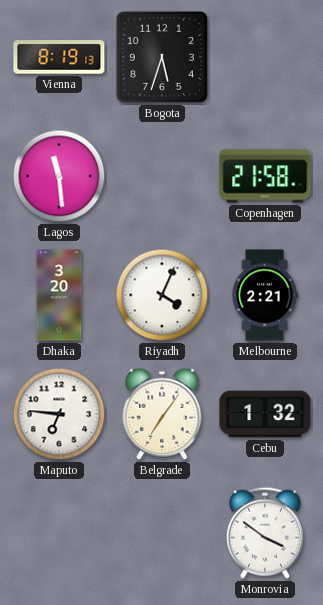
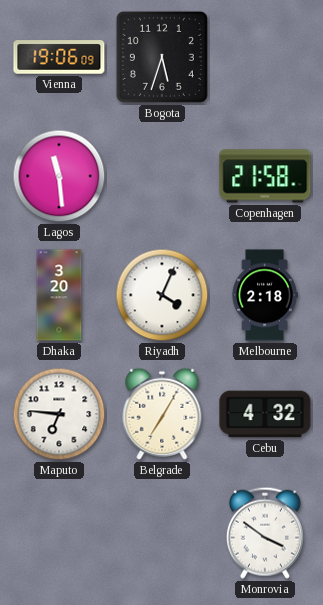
Vienna: 8:19 -> 19:06 (59, 57)
Melbourne: 2:21 -> 2:18 (265, 295)
Belgrade: 7:06 -> 7:05 (162, 414)
Cebu: 1:32 -> 4:32 (265, 414)
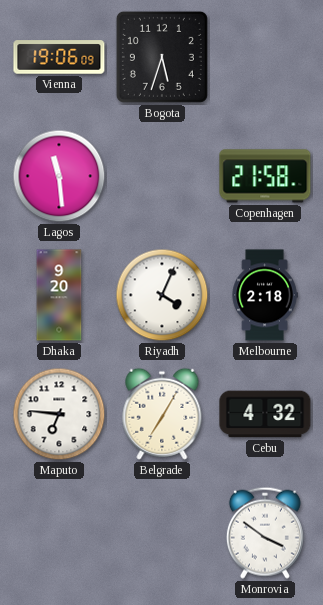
Dhaka: 3:20 -> 9:20 (59, 295)
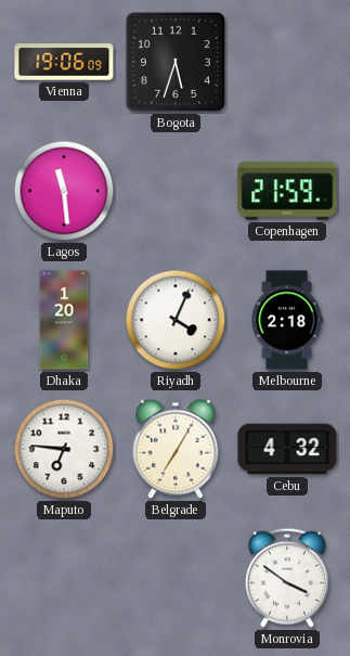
Copenhagen: 21:58 -> 21:59 (287, 191)
Dhaka: 9:20 -> 1:20 (64, 320)
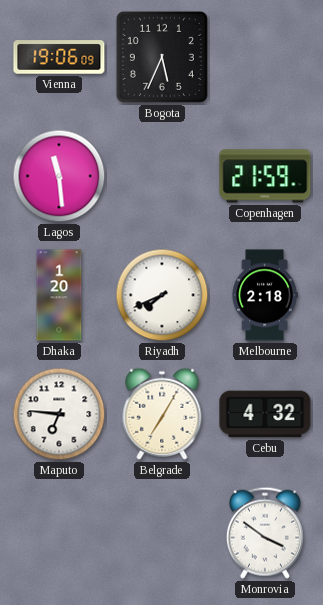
Bogota: 5:33 -> 5:34 (162, 57)
Riyadh: 4:04 -> 7:41 (162, 295)
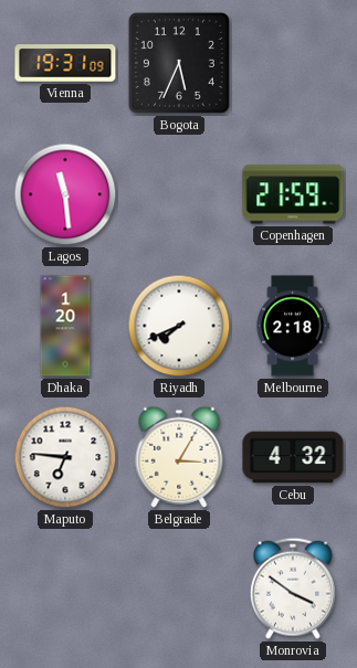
Vienna: 19:06 -> 19:31 (65, 63)
Belgrade: 7:05 -> 3:05 (179, 457)
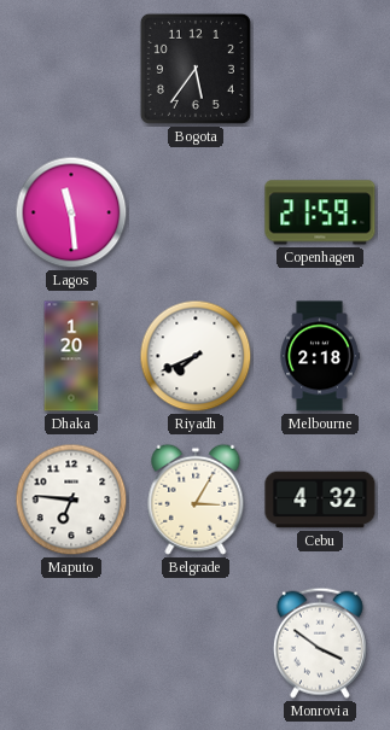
Vienna: 19:31 -> none (65, 63)
Bogota: 5:34 -> 5:36 (196, 69)
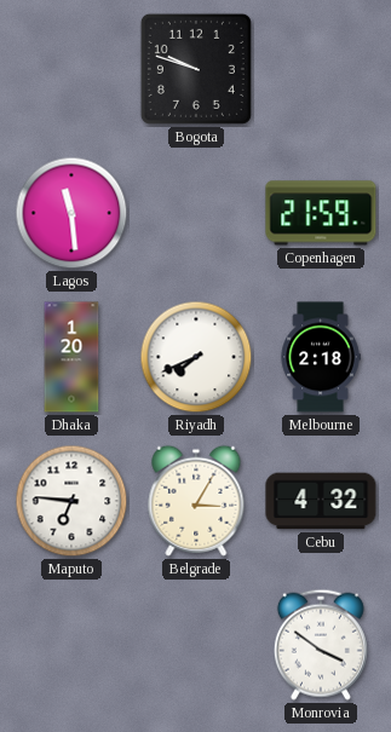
Bogota: 5:36 -> 9:48 (196, 69)
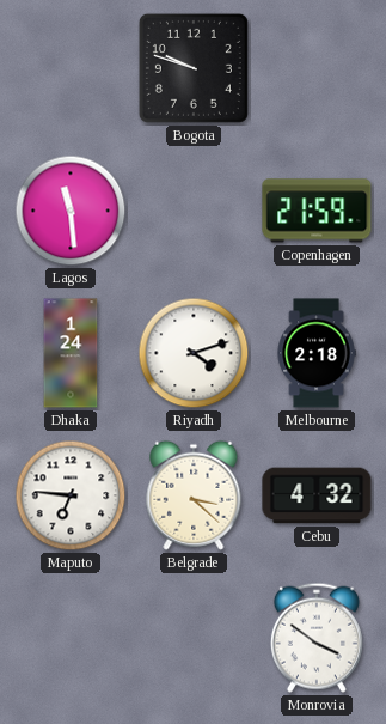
Dhaka: 1:20 -> 1:24 (71, 353)
Riyadh: 7:41 -> 4:12 (194, 353)
Belgrade: 3:05 -> 3:22 (194, 495)
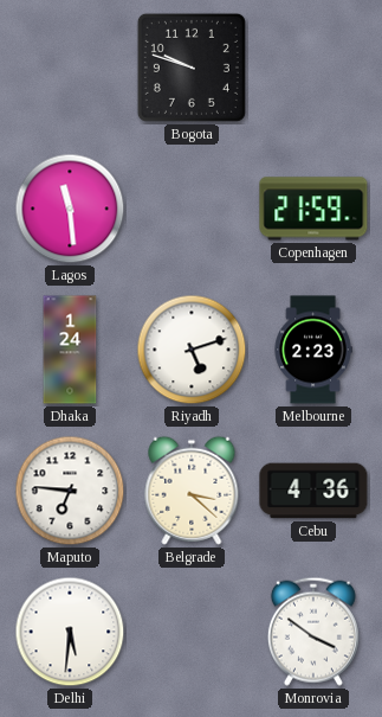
Riyadh: 4:12 -> 5:12 (192, 350)
Melbourne: 2:18 -> 2:23 (313, 350)
Cebu: 4:32 -> 4:36 (313, 491)
Delhi: none -> 5:31 (70, 632)
